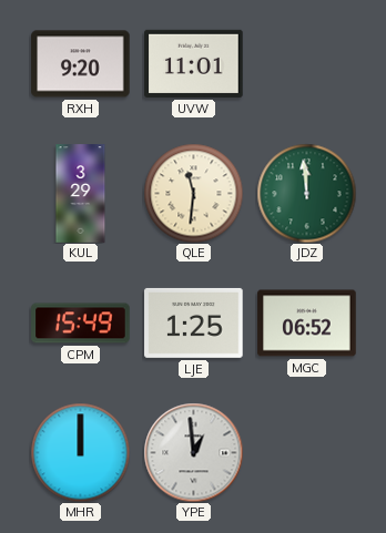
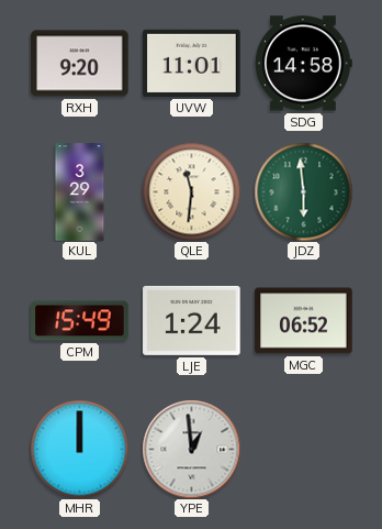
SDG: none -> 14:58 (303, 64)
JDZ: 11:59 -> 5:59 (303, 191)
LJE: 1:25 -> 1:24 (192, 320)
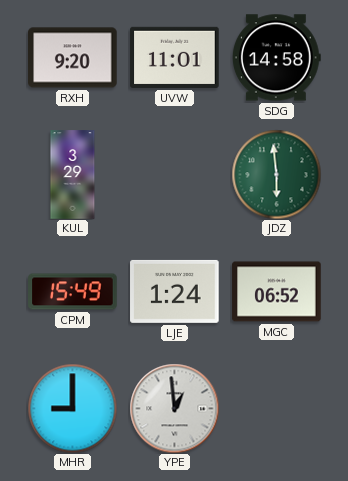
QLE: 11:31 -> none (191, 191)
MHR: 12:00 -> 9:00 (72, 408)
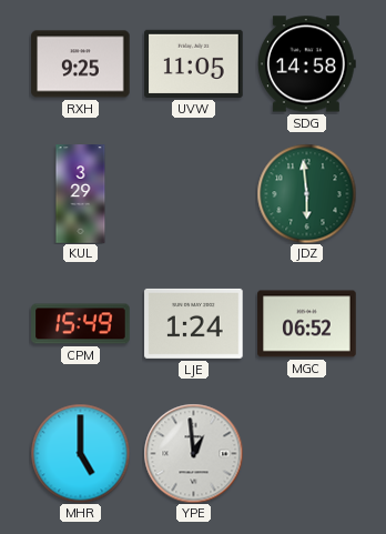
RXH: 9:20 -> 9:25 (81, 64)
UVW: 11:01 -> 11:05 (194, 63)
MHR: 9:00 -> 5:00 (80, 453)
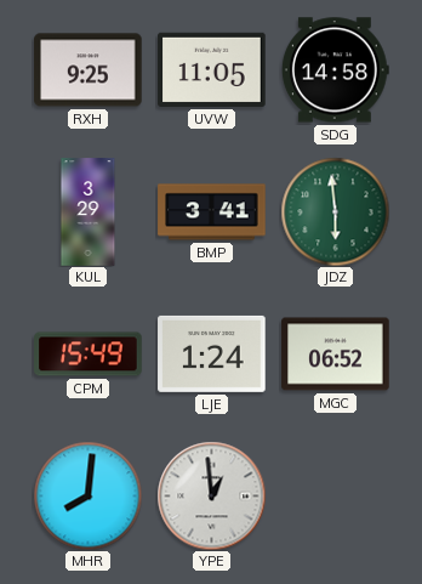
BMP: none -> 3:41 (212, 212)
MHR: 5:00 -> 8:01 (87, 495)
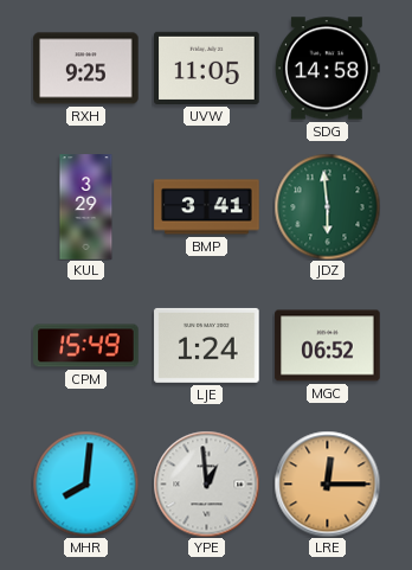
LRE: none -> 12:15 (327, 483)
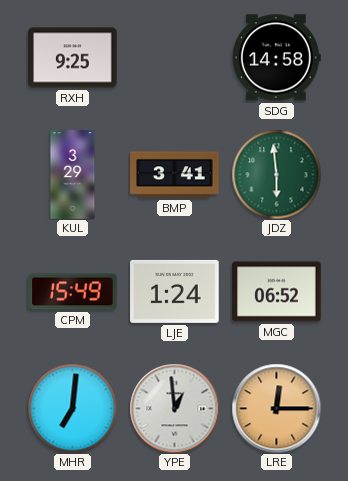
UVW: 11:05 -> none (207, 68)
MHR: 8:01 -> 7:01 (72, 408)
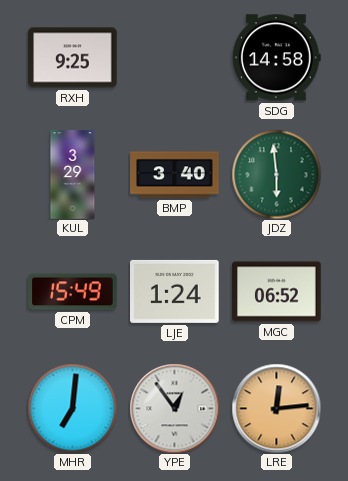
BMP: 3:41 -> 3:40 (175, 175)
YPE: 12:59 -> 12:54 (174, 408)
LRE: 12:15 -> 12:14 (276, 408)
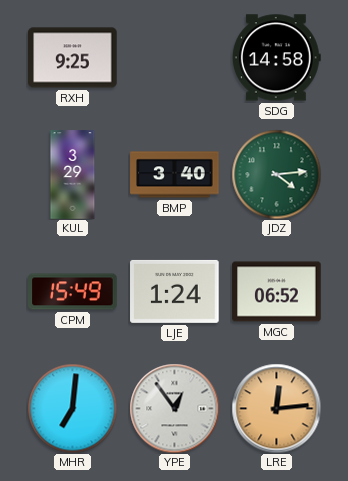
JDZ: 5:59 -> 4:14 (276, 174)
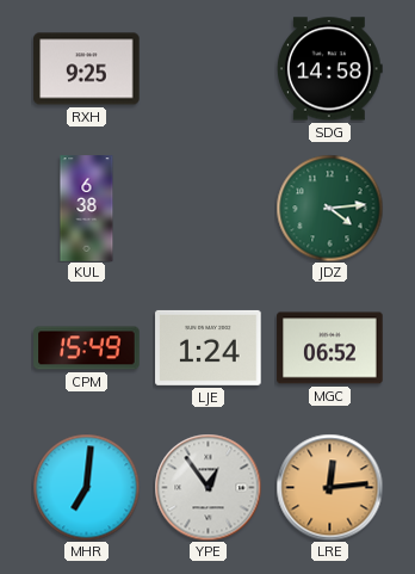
KUL: 3:29 -> 6:38 (87, 209)
BMP: 3:40 -> none (175, 175)
